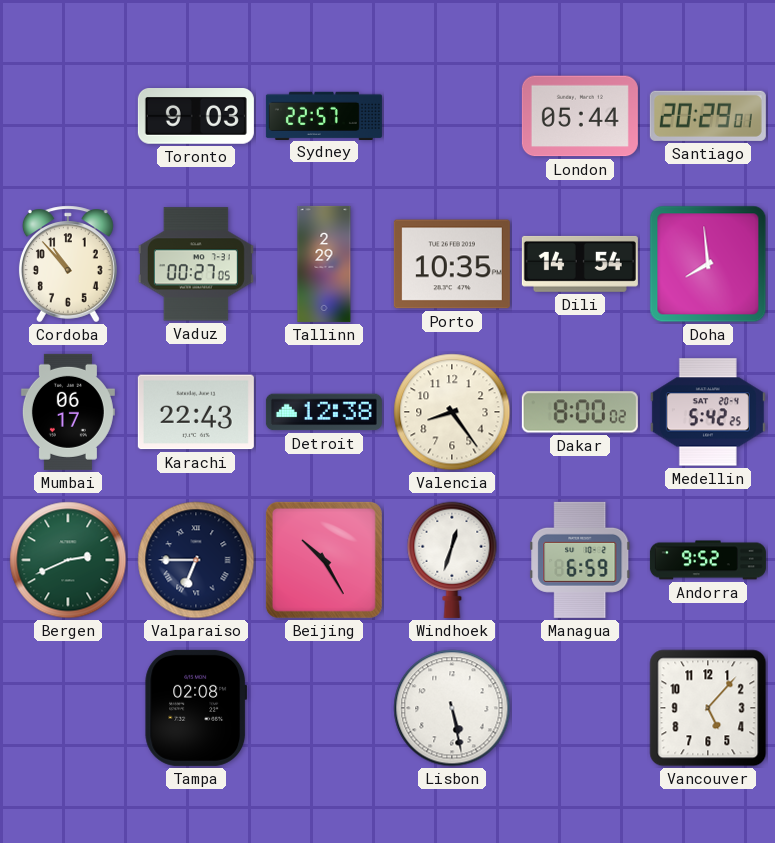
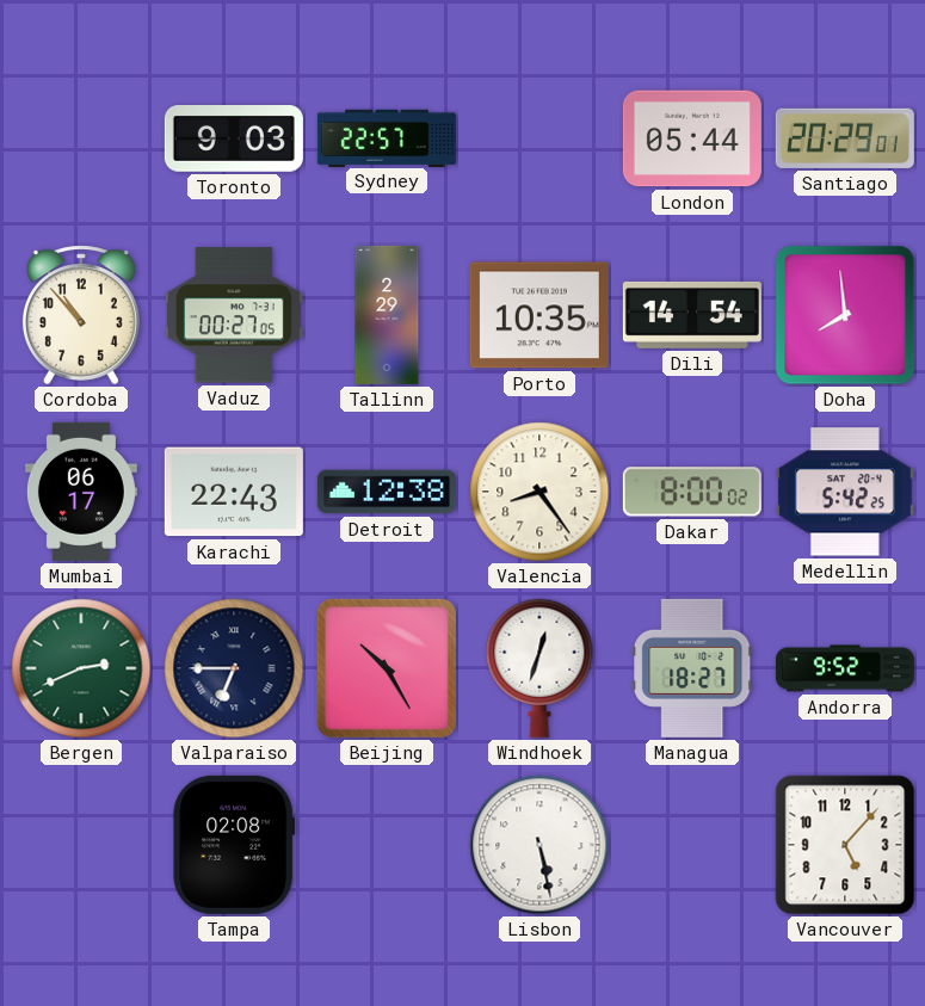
Managua: 6:59 -> 18:27 (692, 668)
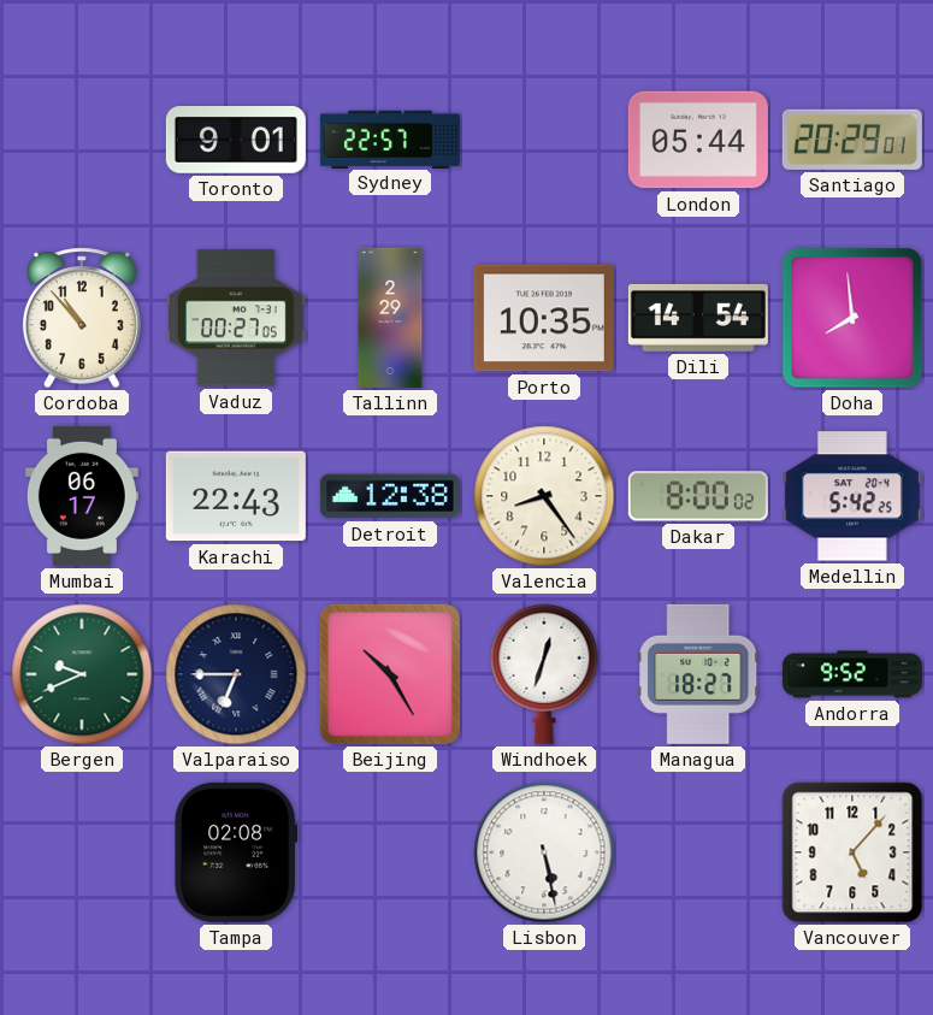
Toronto: 9:03 -> 9:01 (236, 141)
Bergen: 2:41 -> 9:41 (82, 674)
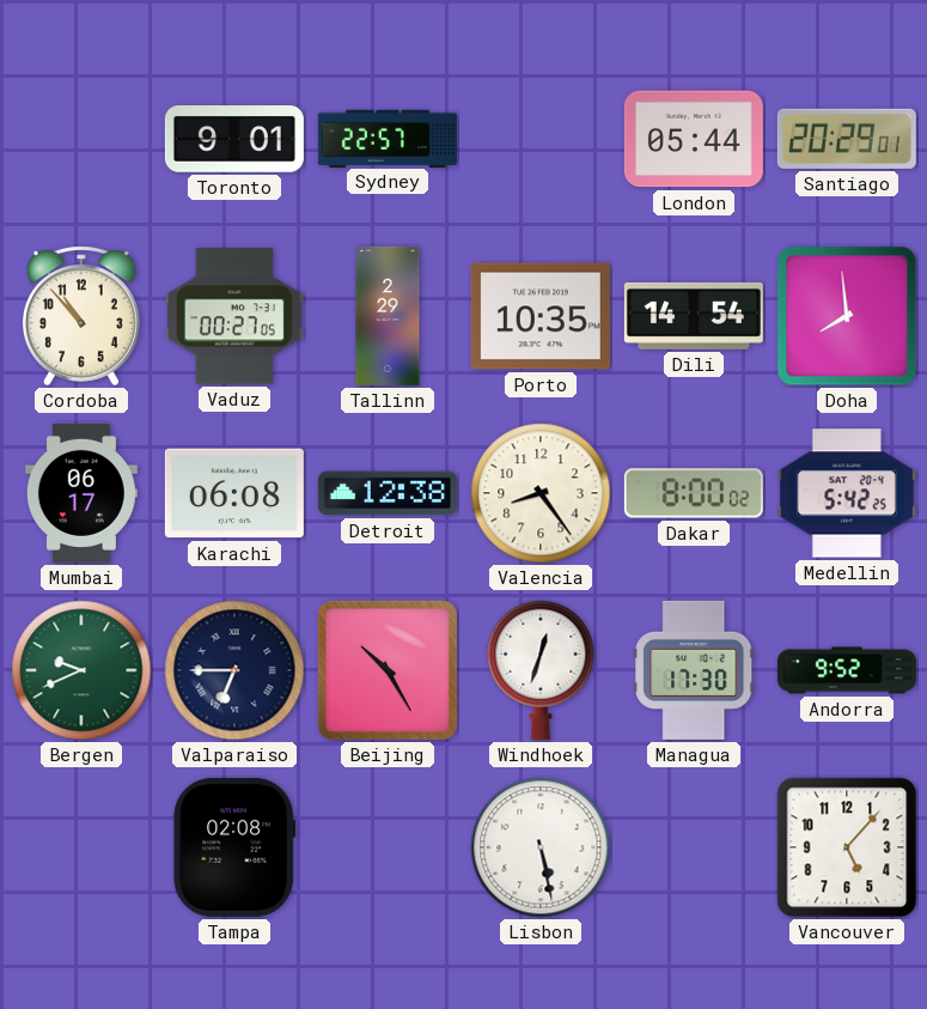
Karachi: 22:43 -> 06:08 (234, 493)
Managua: 18:27 -> 17:30 (694, 670)
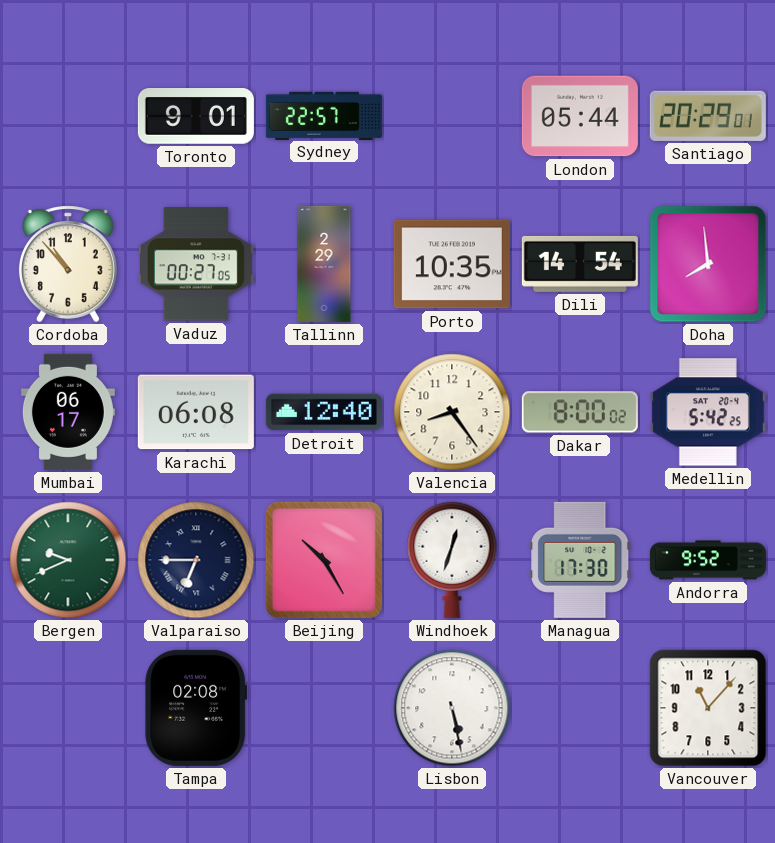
Detroit: 12:38 -> 12:40 (324, 412)
Vancouver: 5:07 -> 11:07 (708, 708)
